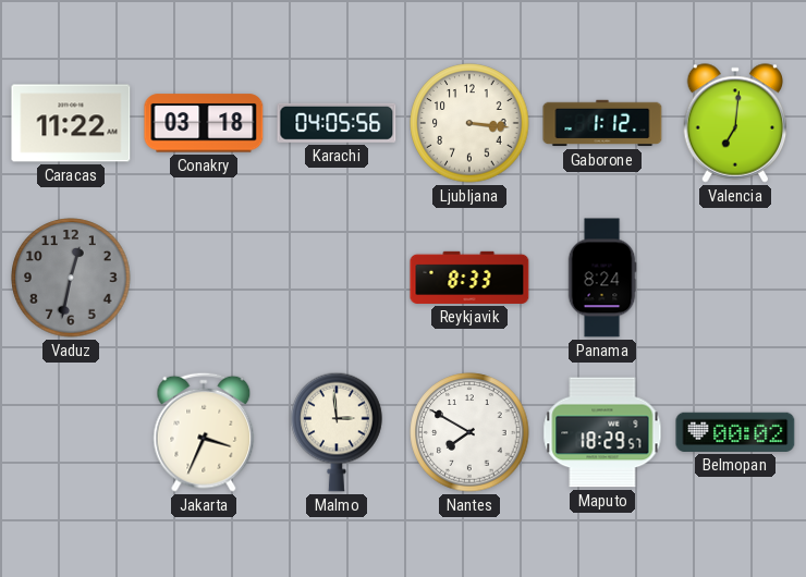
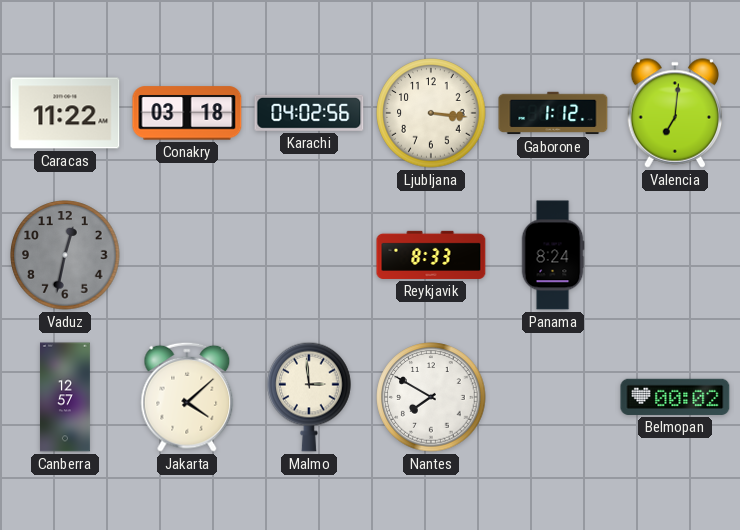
Karachi: 04:05 -> 04:02 (309, 113)
Canberra: none -> 12:57 (65, 397)
Jakarta: 3:34 -> 4:08 (187, 397)
Maputo: 18:29 -> none (602, 432)
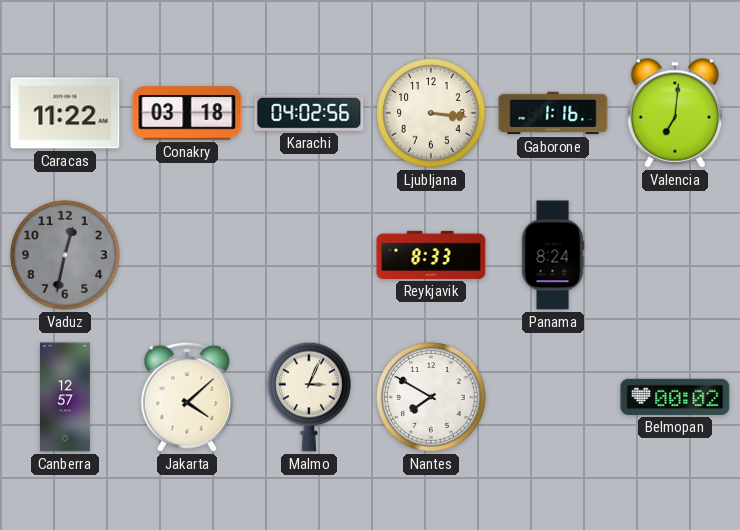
Gaborone: 1:12 -> 1:16 (553, 113)
Malmo: 2:59 -> 3:04 (309, 397)
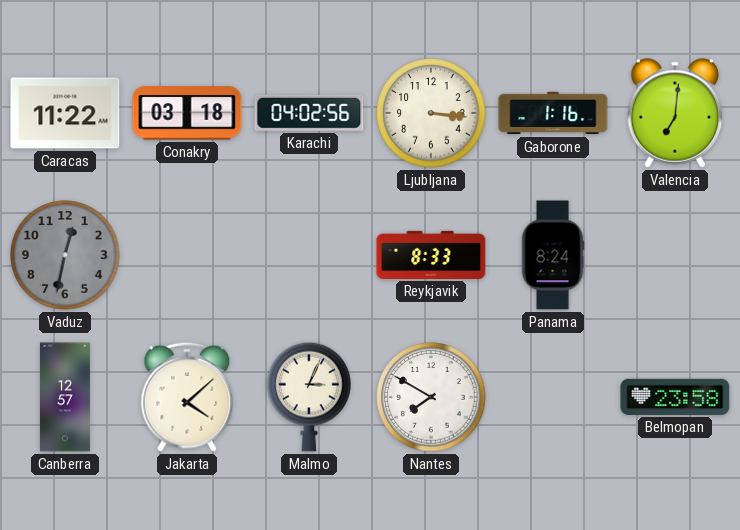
Belmopan: 00:02 -> 23:58 (675, 397)
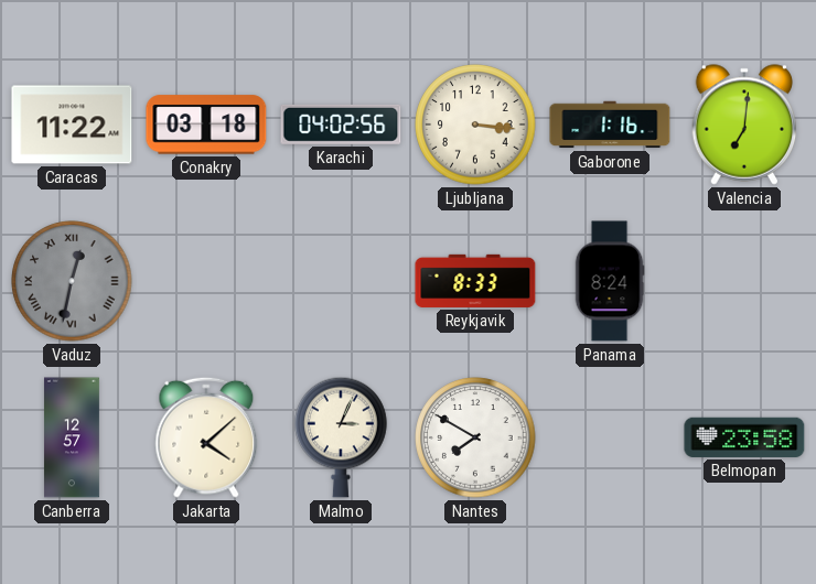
Vaduz numerals: Arabic -> Roman (72, 281)
